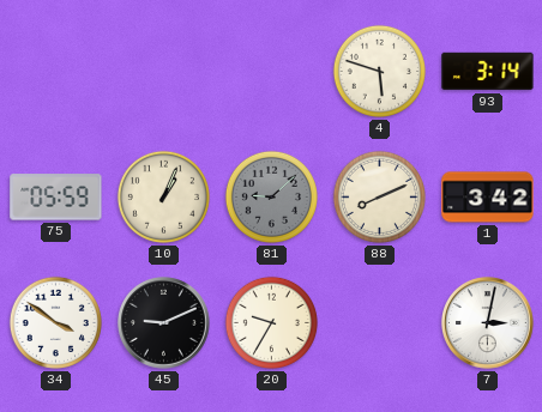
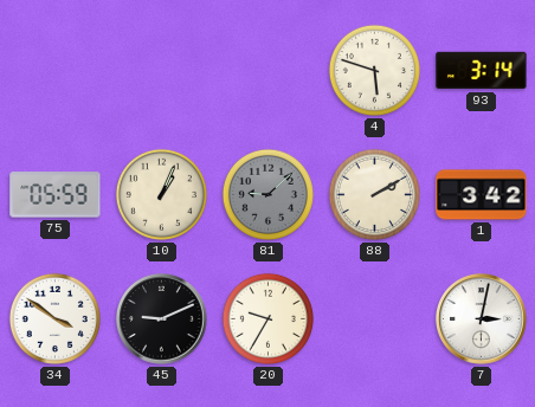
88: 8:11 -> 2:10 (374, 194)
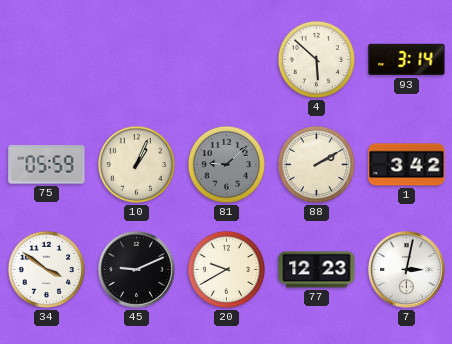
4: 5:48 -> 5:52 (316, 59)
20: 9:35 -> 9:40 (226, 269)
77: none -> 12:23 (317, 270)
